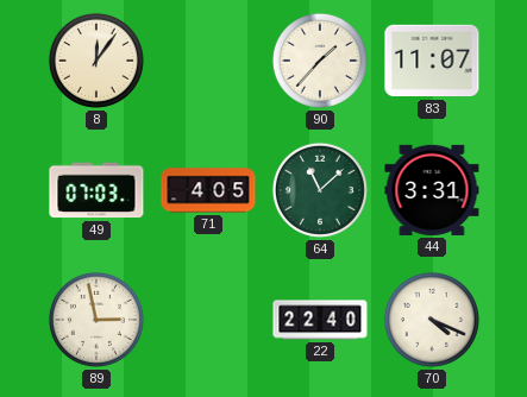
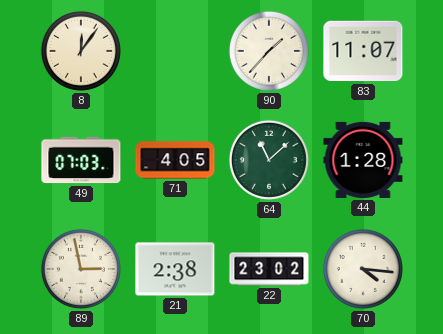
44: 3:31 -> 1:28 (363, 160)
21: none -> 2:38 (175, 269)
22: 22:40 -> 23:02 (269, 269)
70: 4:19 -> 4:16 (363, 269)
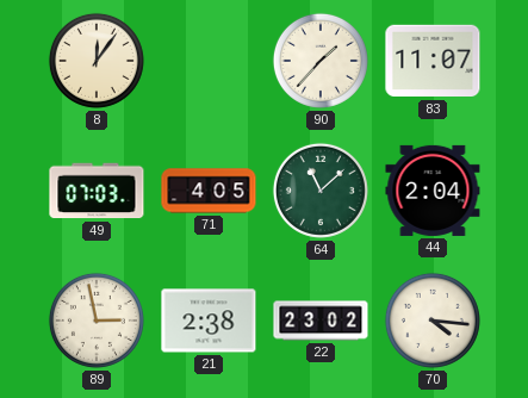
44: 1:28 -> 2:04 (433, 191)
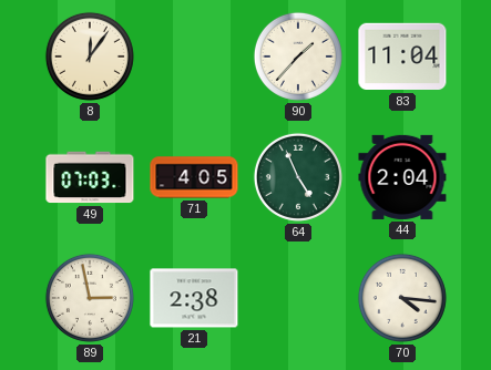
83: 11:07 -> 11:04 (402, 56)
64: 11:08 -> 4:56 (298, 177)
22: 23:02 -> none (321, 321)
